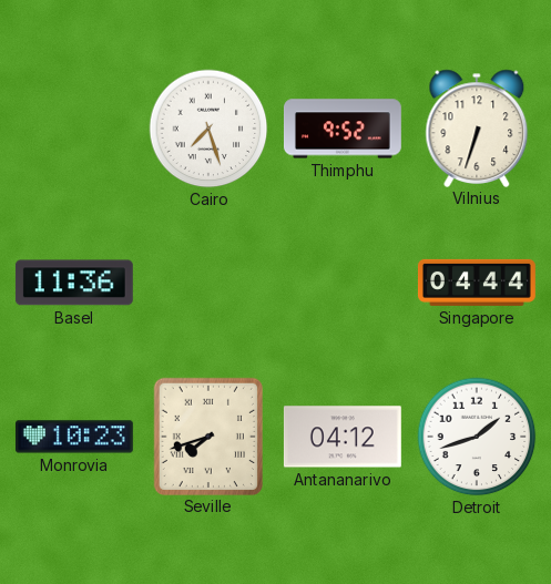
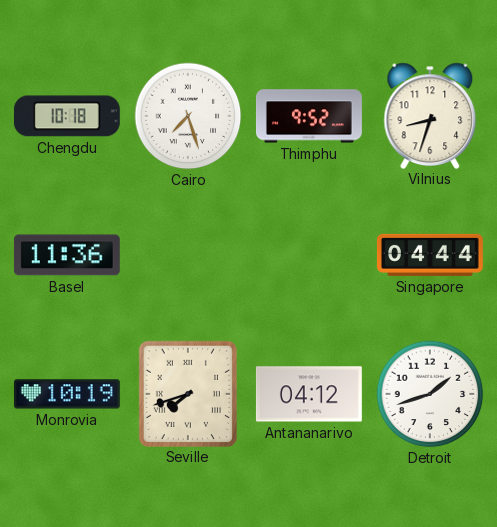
Chengdu: none -> 10:18 (67, 116)
Vilnius: 6:33 -> 8:33 (430, 115)
Monrovia: 10:23 -> 10:19 (67, 394)
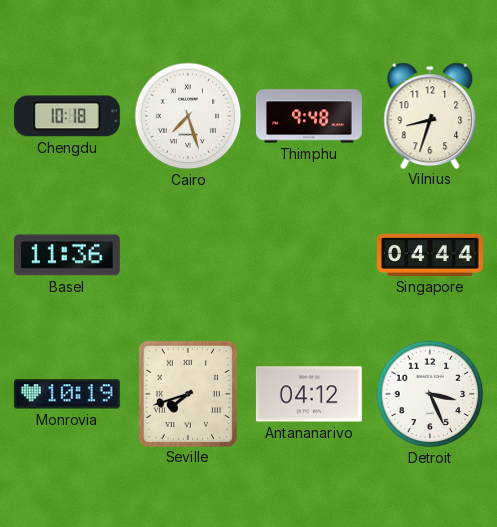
Thimphu: 9:52 -> 9:48 (309, 116)
Detroit: 1:42 -> 3:26 (430, 394)
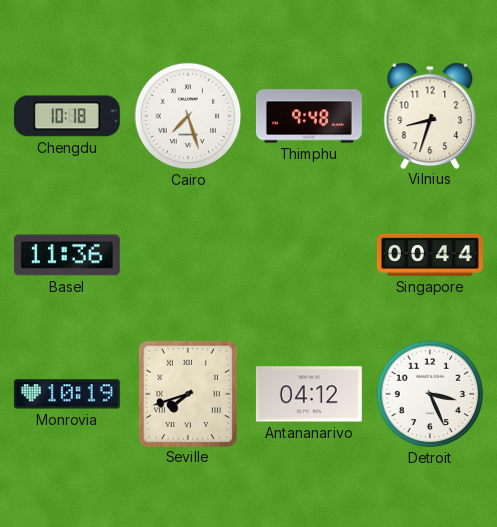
Singapore: 04:44 -> 00:44 (430, 255)
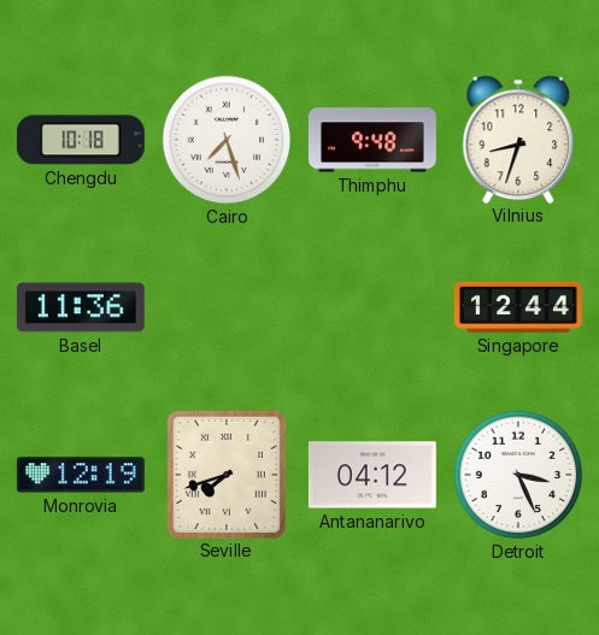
Singapore: 00:44 -> 12:44 (518, 307)
Monrovia: 10:19 -> 12:19 (81, 475)
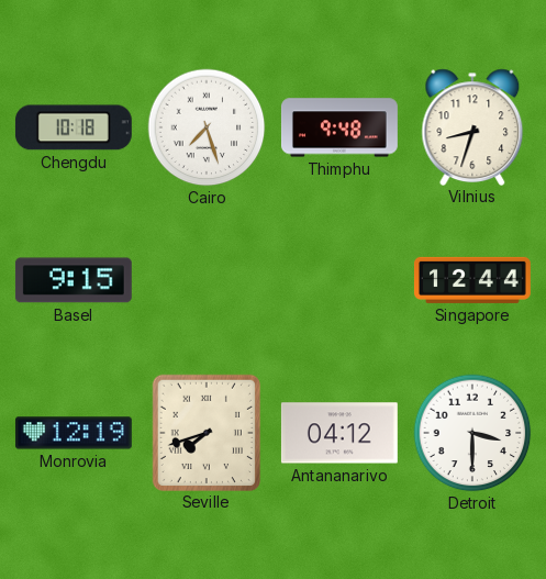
Basel: 11:36 -> 9:15 (74, 280)
Detroit: 3:26 -> 3:30 (472, 433)
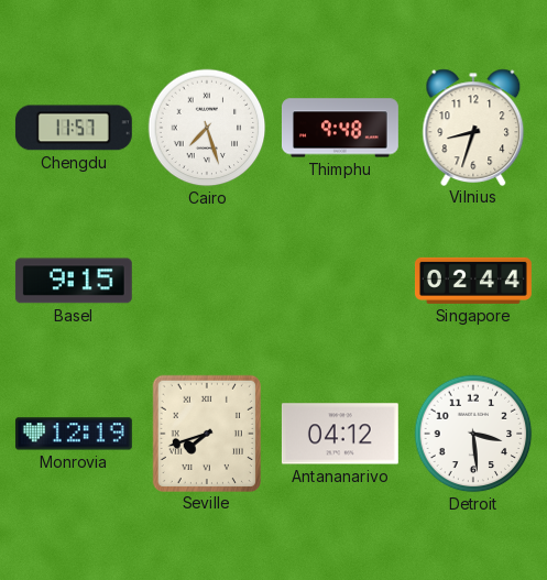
Chengdu: 10:18 -> 11:57 (74, 128)
Singapore: 12:44 -> 02:44 (473, 281)
Detroit: 3:30 -> 3:29 (473, 434)
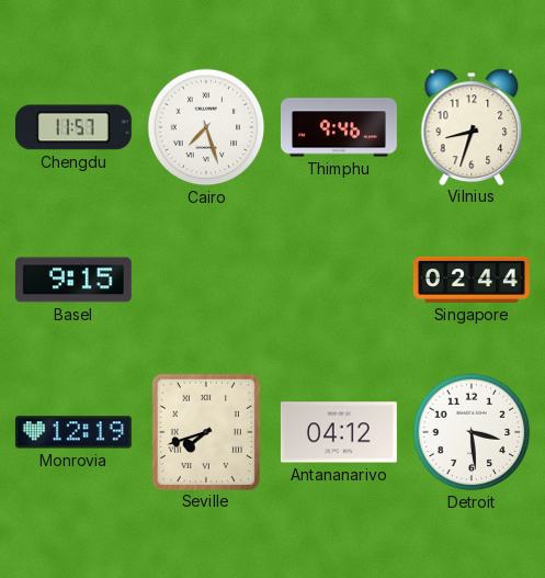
Thimphu: 9:48 -> 9:46 (339, 127)
